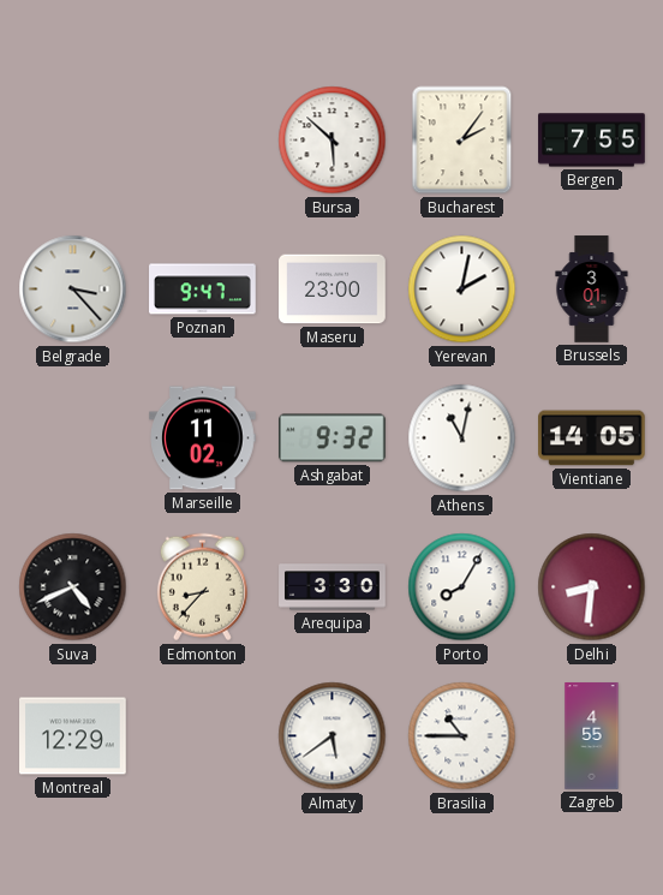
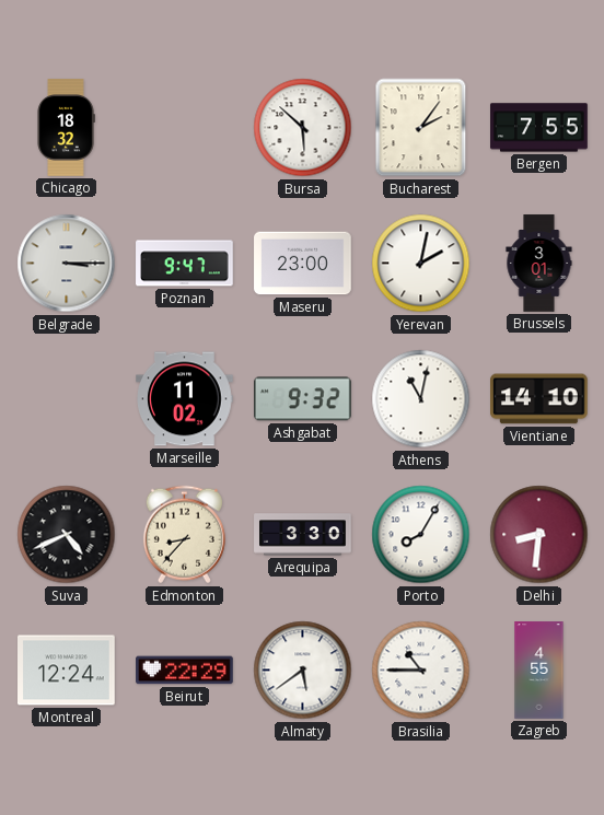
Chicago: none -> 18:32 (66, 128)
Belgrade: 3:23 -> 3:15 (67, 264)
Vientiane: 14:05 -> 14:10 (539, 399)
Montreal: 12:29 -> 12:24 (67, 671)
Beirut: none -> 22:29 (185, 671)
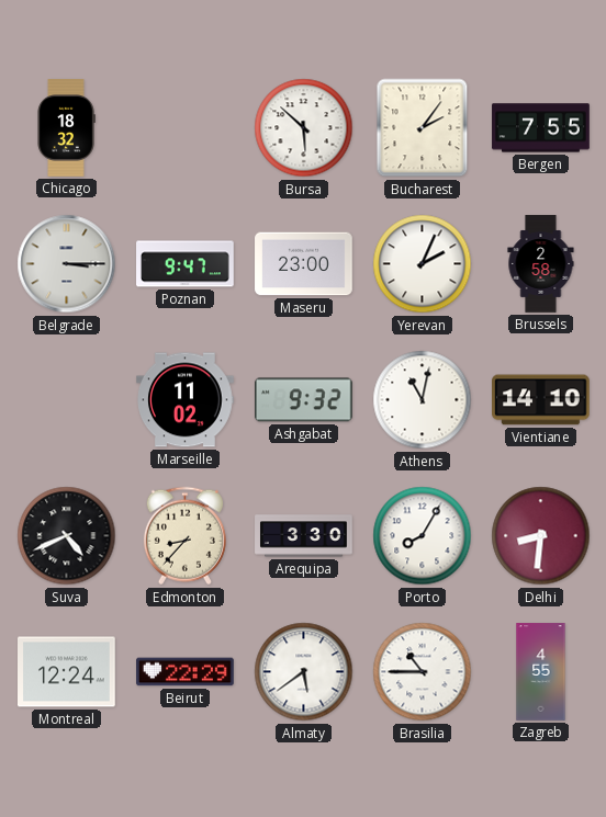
Yerevan: 2:02 -> 2:04 (423, 264)
Brussels: 3:01 -> 2:58 (541, 264)
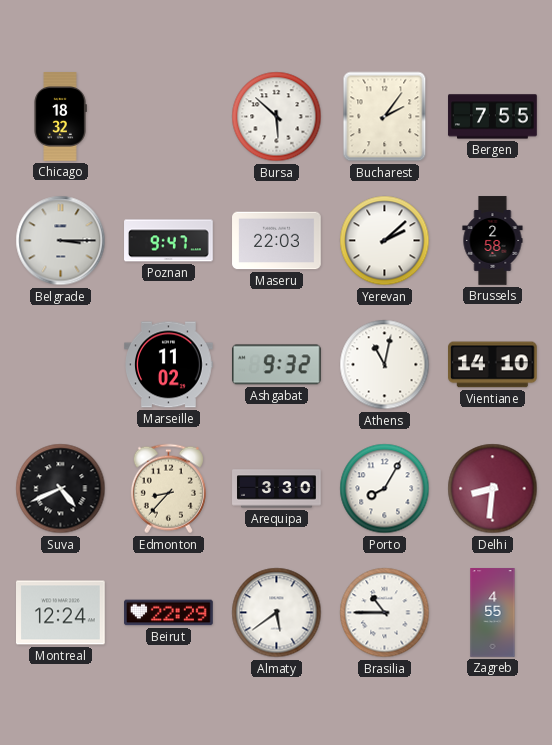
Maseru: 23:00 -> 22:03 (277, 241)
Yerevan: 2:04 -> 2:08 (385, 241)
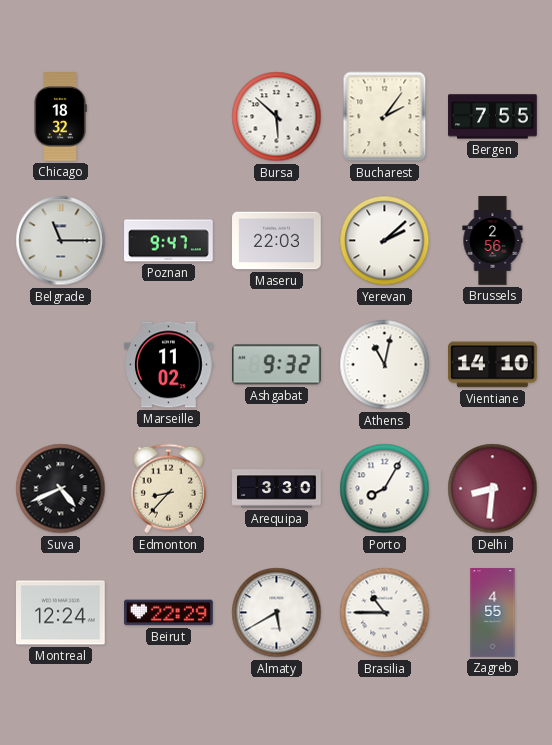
Belgrade: 3:15 -> 11:15 (61, 241)
Brussels: 2:58 -> 2:56 (493, 241)
Almaty: 5:39 -> 5:40 (277, 613)
